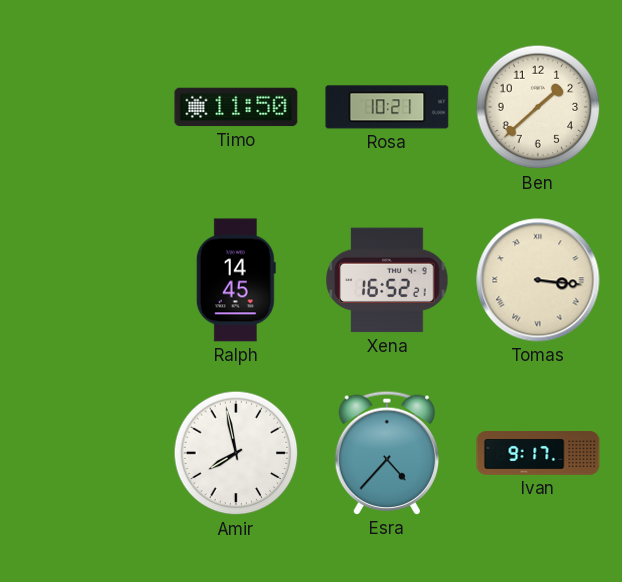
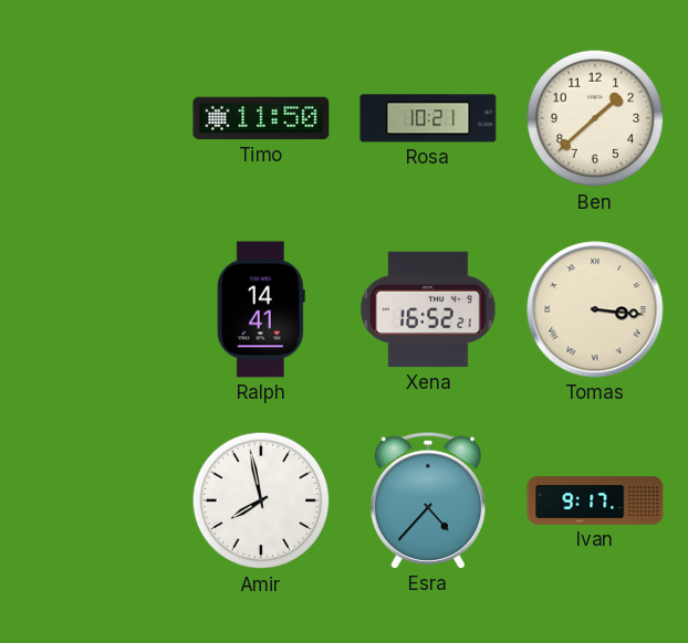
Ralph: 14:45 -> 14:41 (261, 309)
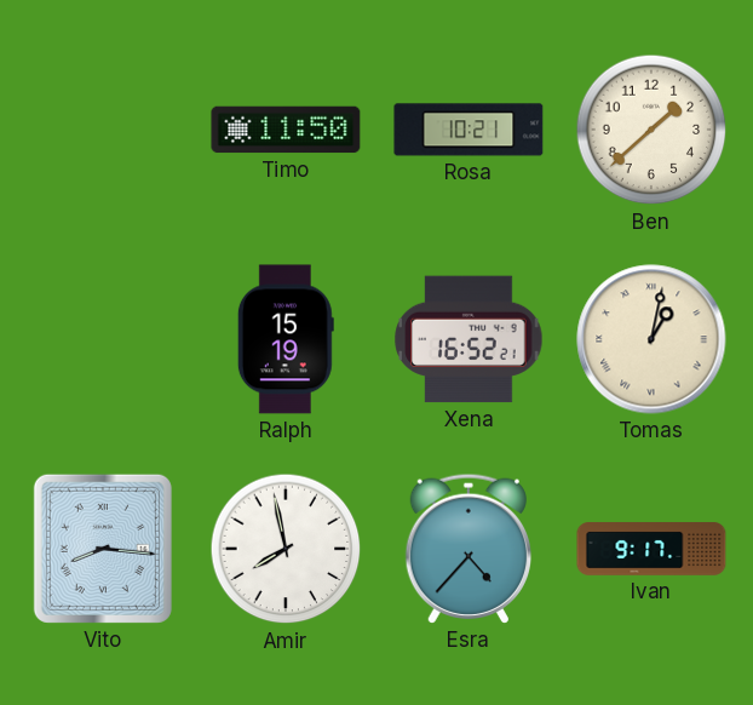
Ralph: 14:41 -> 15:19 (286, 339)
Tomas: 3:16 -> 1:02 (651, 339)
Vito: none -> 8:16 (103, 549)
